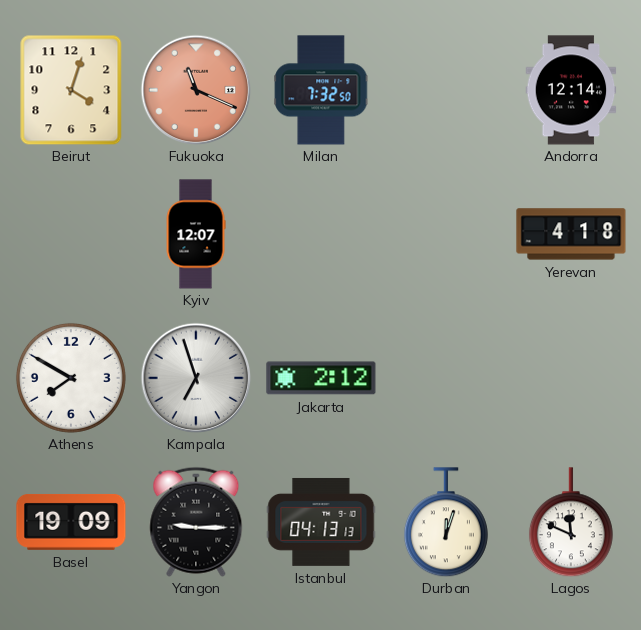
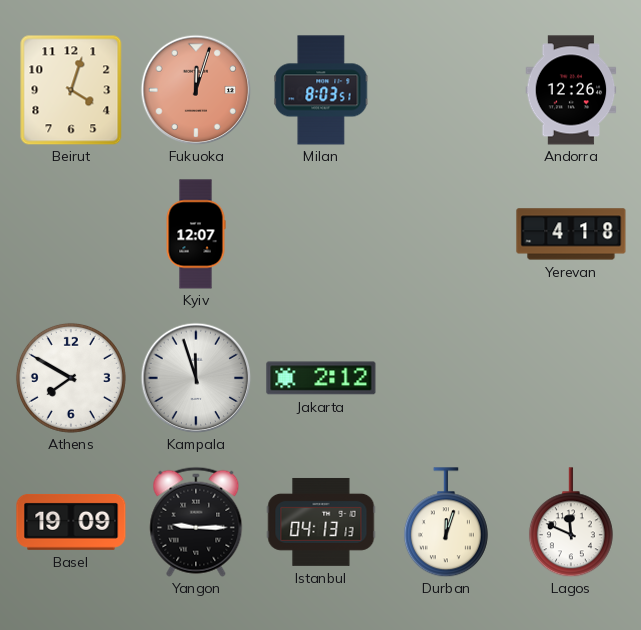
Fukuoka: 11:19 -> 12:03 (196, 90)
Milan: 7:32 -> 8:03 (321, 90)
Andorra: 12:14 -> 12:26 (571, 90)
Kampala: 6:57 -> 11:57 (196, 378)
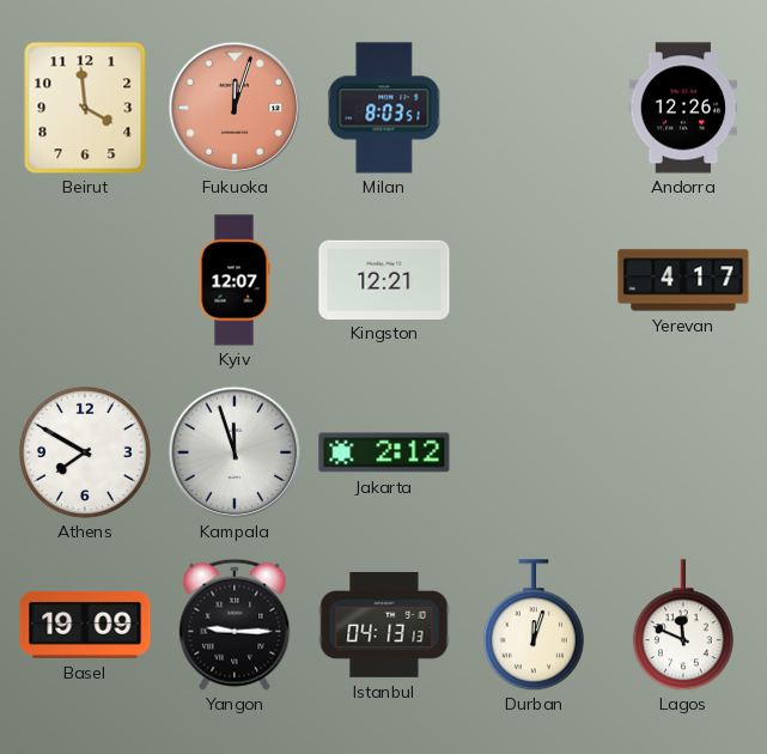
Beirut: 4:03 -> 3:59 (85, 108)
Kingston: none -> 12:21 (384, 279)
Yerevan: 4:18 -> 4:17 (683, 280)
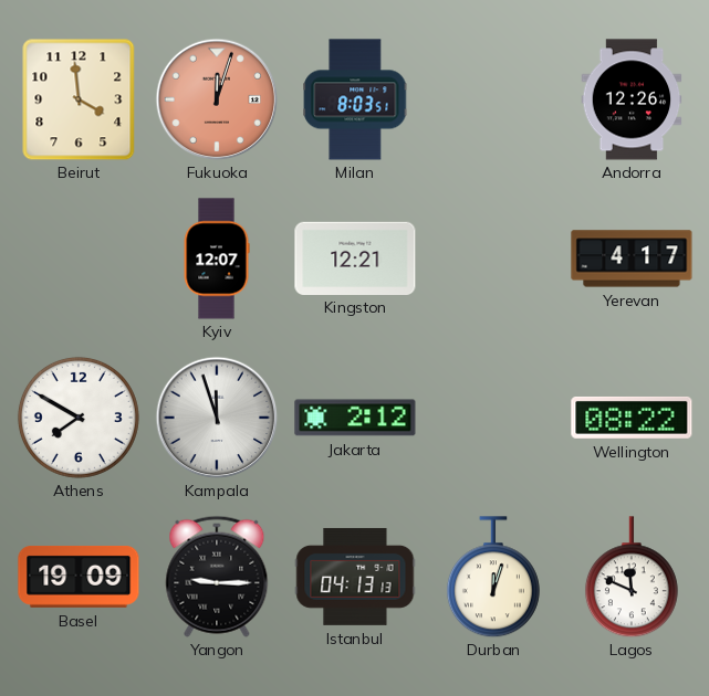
Wellington: none -> 08:22 (632, 418)
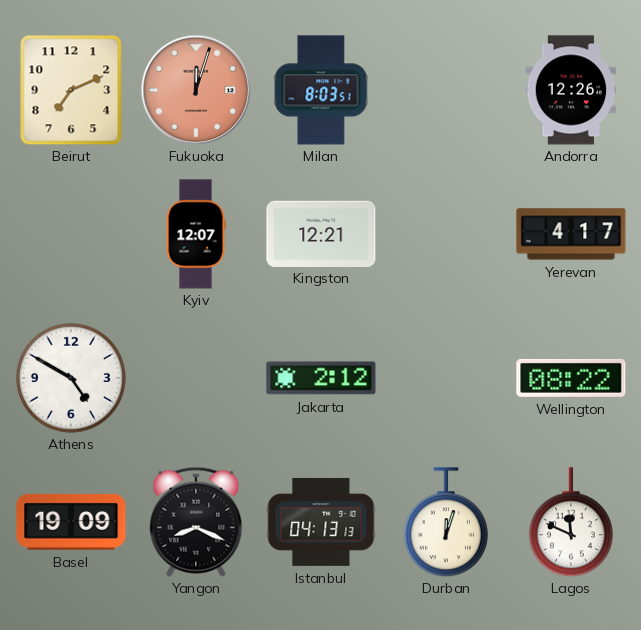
Beirut: 3:59 -> 7:11 (71, 90)
Athens: 7:50 -> 4:50 (71, 378)
Kampala: 11:57 -> none (217, 418)
Yangon: 9:15 -> 8:19 (196, 522)
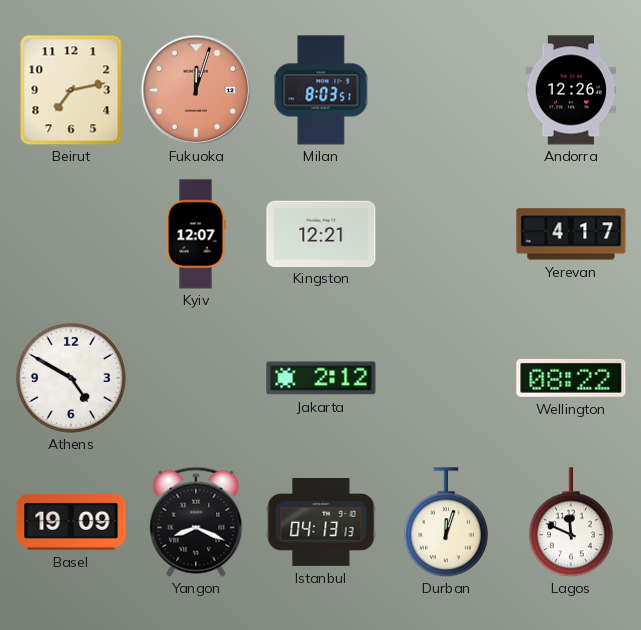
Beirut: 7:11 -> 7:13 (71, 90)
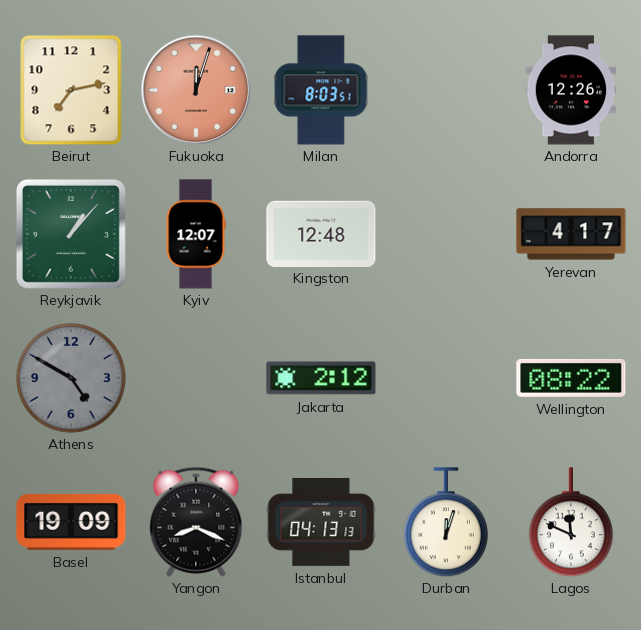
Reykjavik: none -> 1:07 (71, 234)
Kingston: 12:21 -> 12:48 (321, 233)
Athens dial: white -> grey (71, 378)
